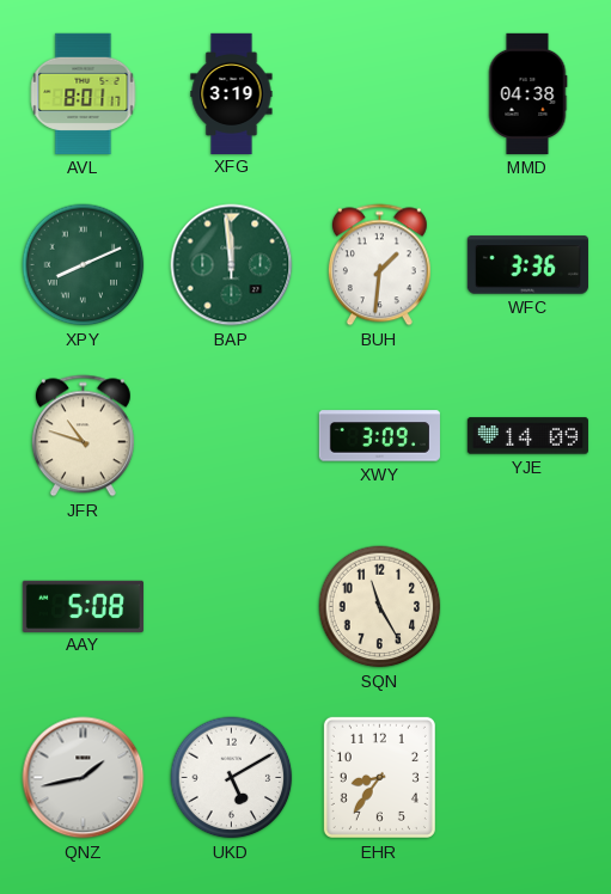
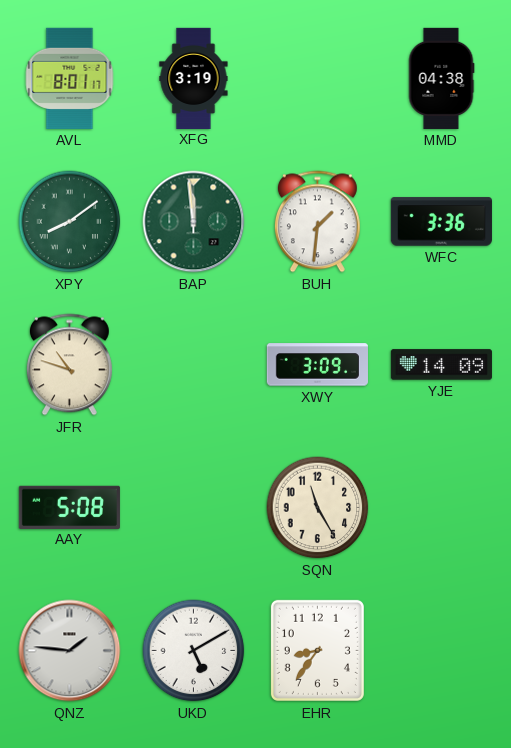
XPY: 8:11 -> 8:09 (70, 222)
QNZ: 1:43 -> 1:46 (70, 651)
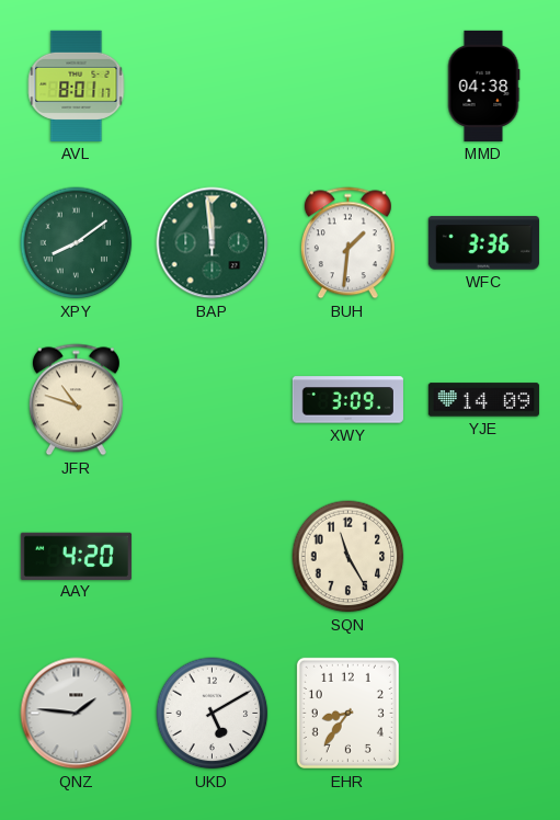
XFG: 3:19 -> none (194, 78)
AAY: 5:08 -> 4:20 (76, 556)
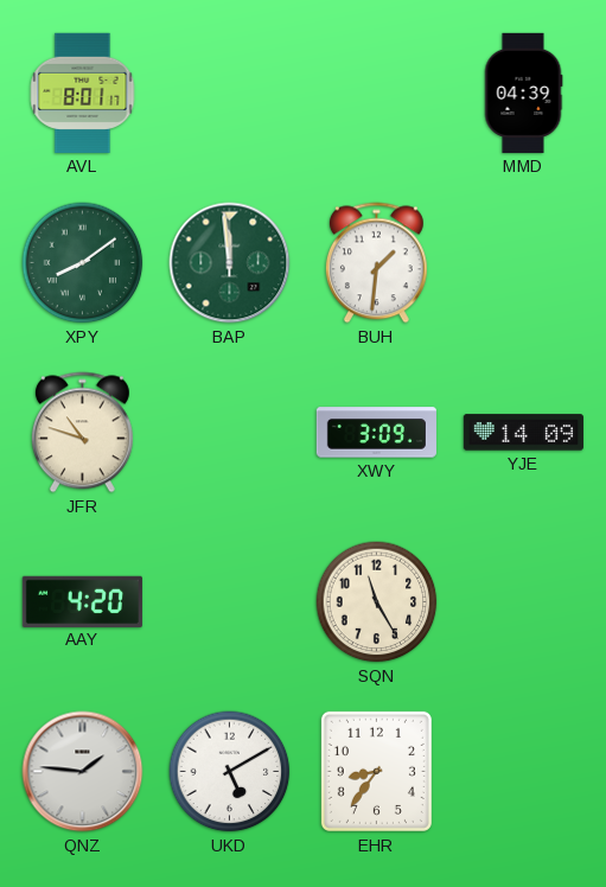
MMD: 04:38 -> 04:39 (523, 92)
WFC: 3:36 -> none (483, 243)
